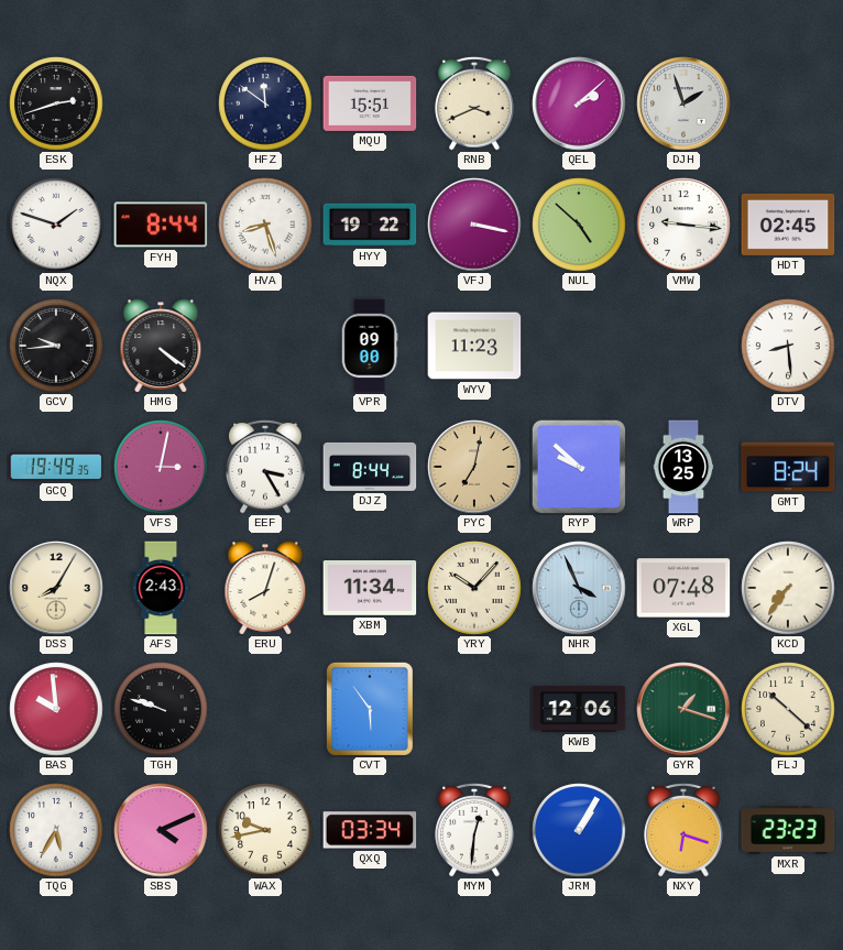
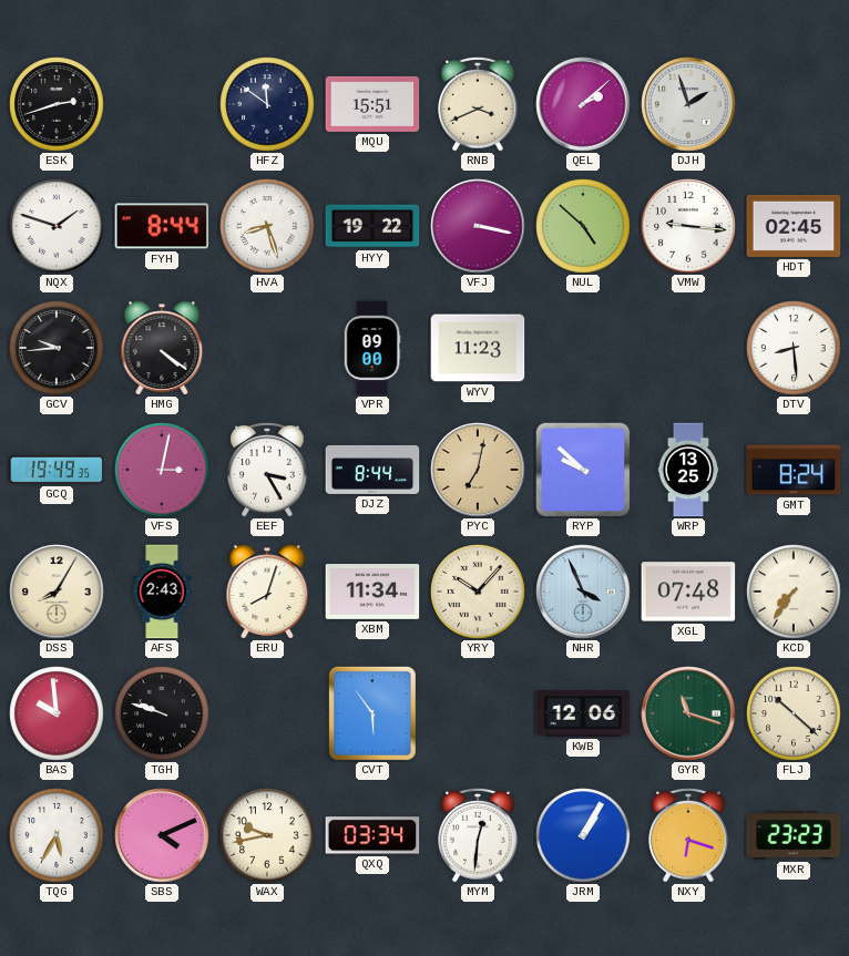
GYR: 1:18 -> 11:18 (688, 713)
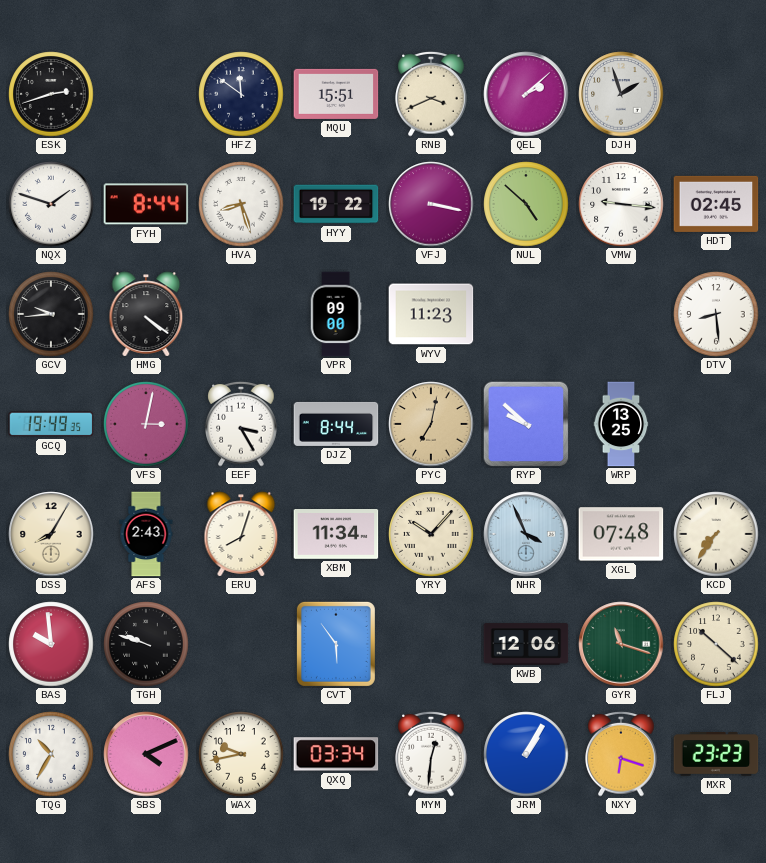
GMT: 8:24 -> none (794, 470)
TQG: 5:35 -> 10:35 (51, 754)
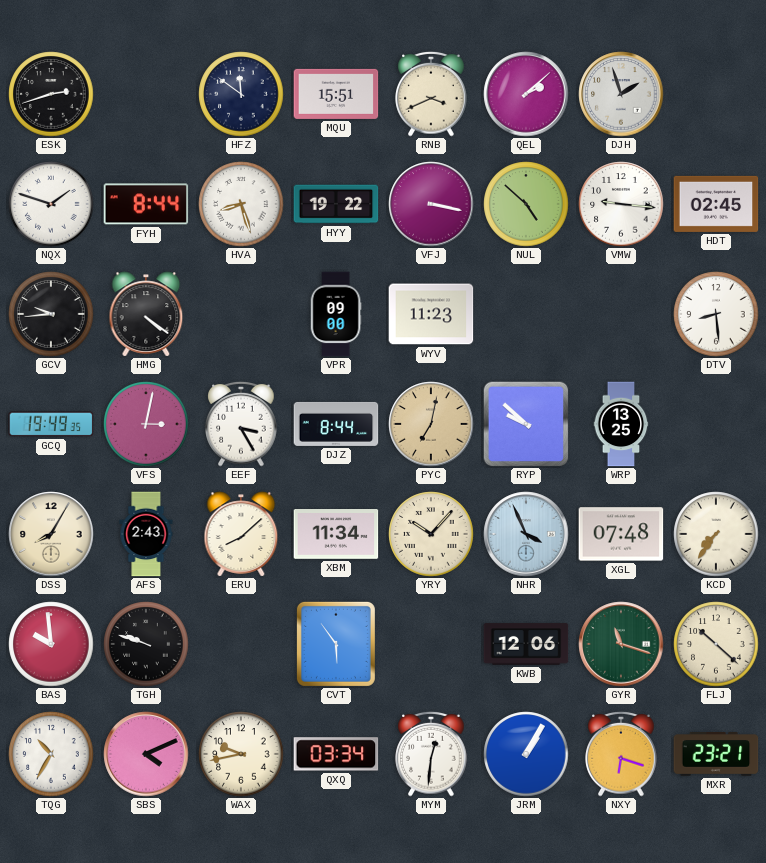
ERU: 8:03 -> 8:08 (241, 534)
MXR: 23:23 -> 23:21 (716, 755)
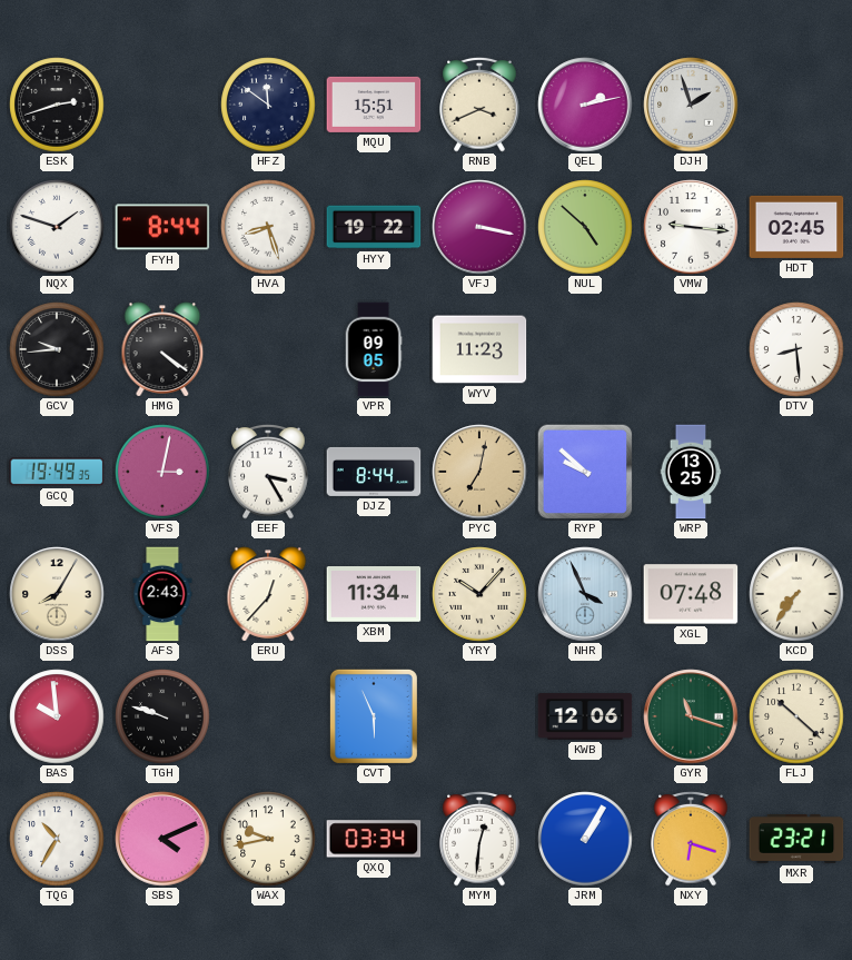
QEL: 2:08 -> 2:13 (585, 105)
VPR: 09:00 -> 09:05 (374, 349)
ERU: 8:08 -> 12:37 (268, 594)
CVT: 5:54 -> 5:56 (374, 716)
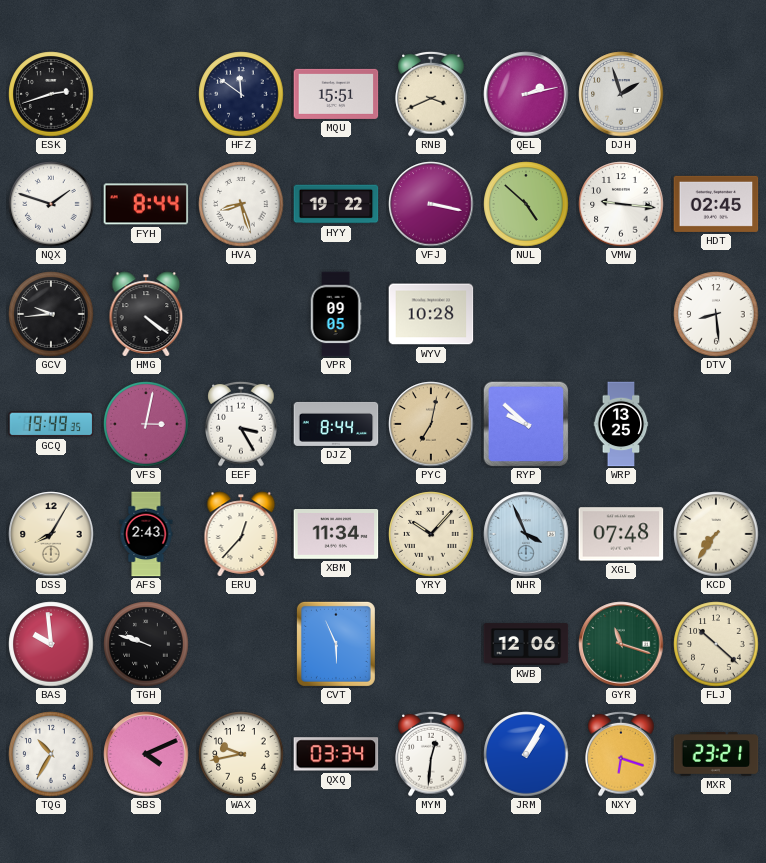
WYV: 11:23 -> 10:28 (431, 314)
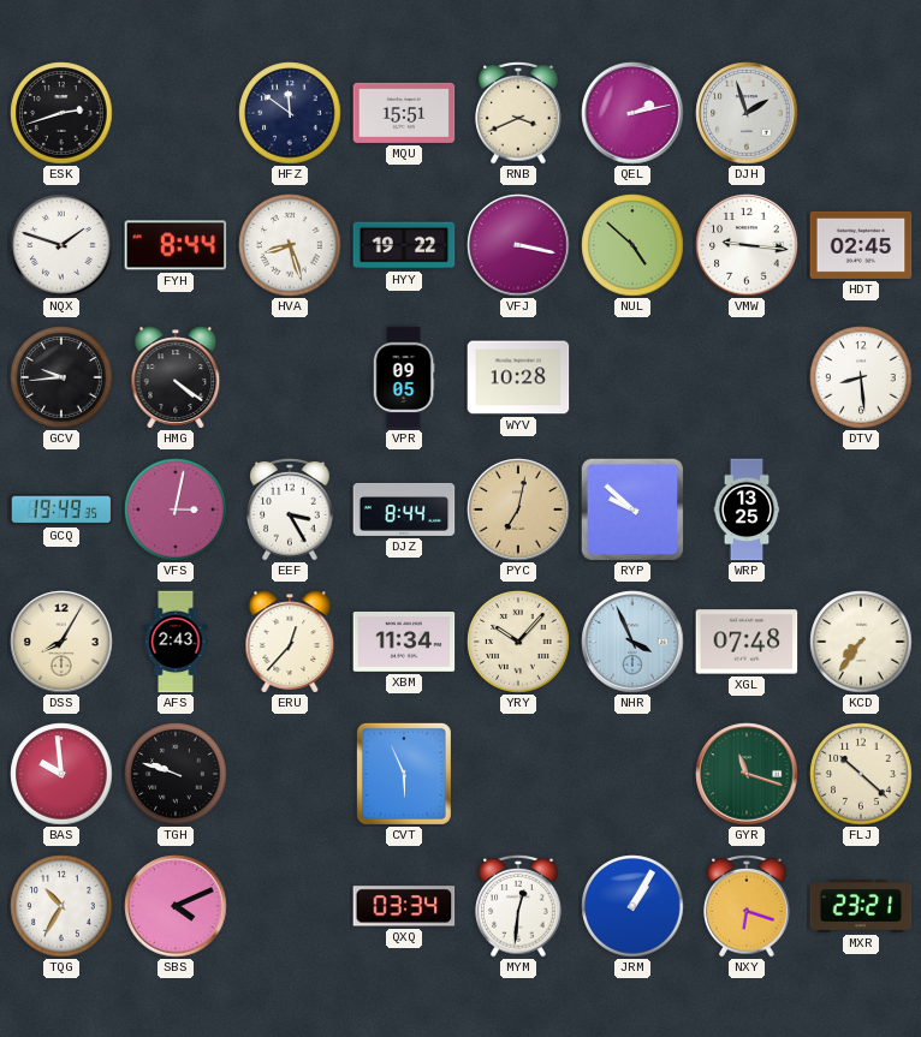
KWB: 12:06 -> none (526, 644)
WAX: 9:43 -> none (241, 754)
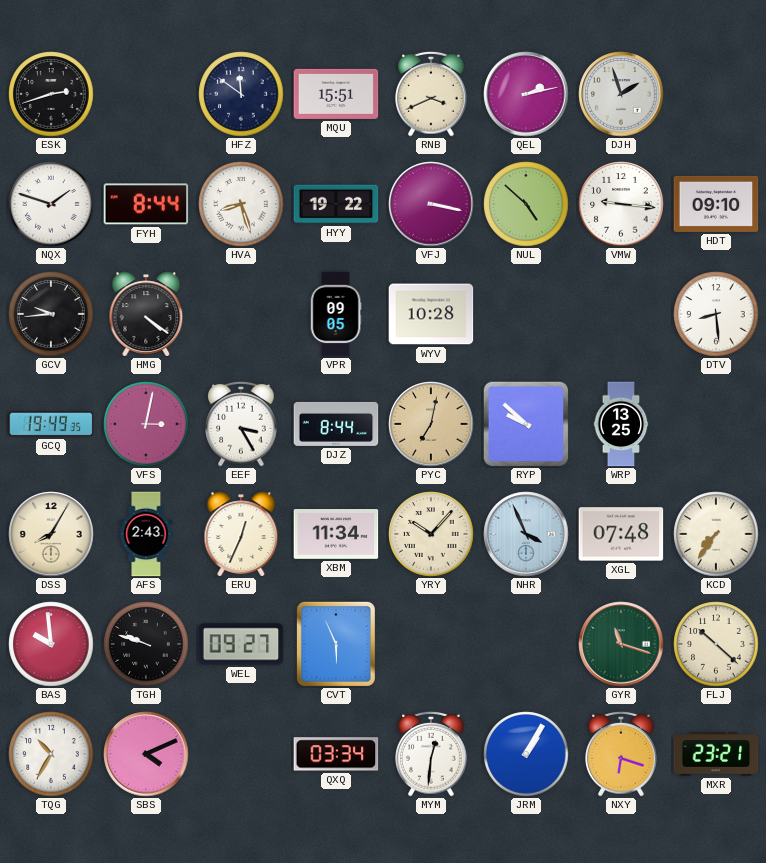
HDT: 02:45 -> 09:10 (716, 204)
ERU: 12:37 -> 12:34 (241, 534)
WEL: none -> 09:27 (241, 644)
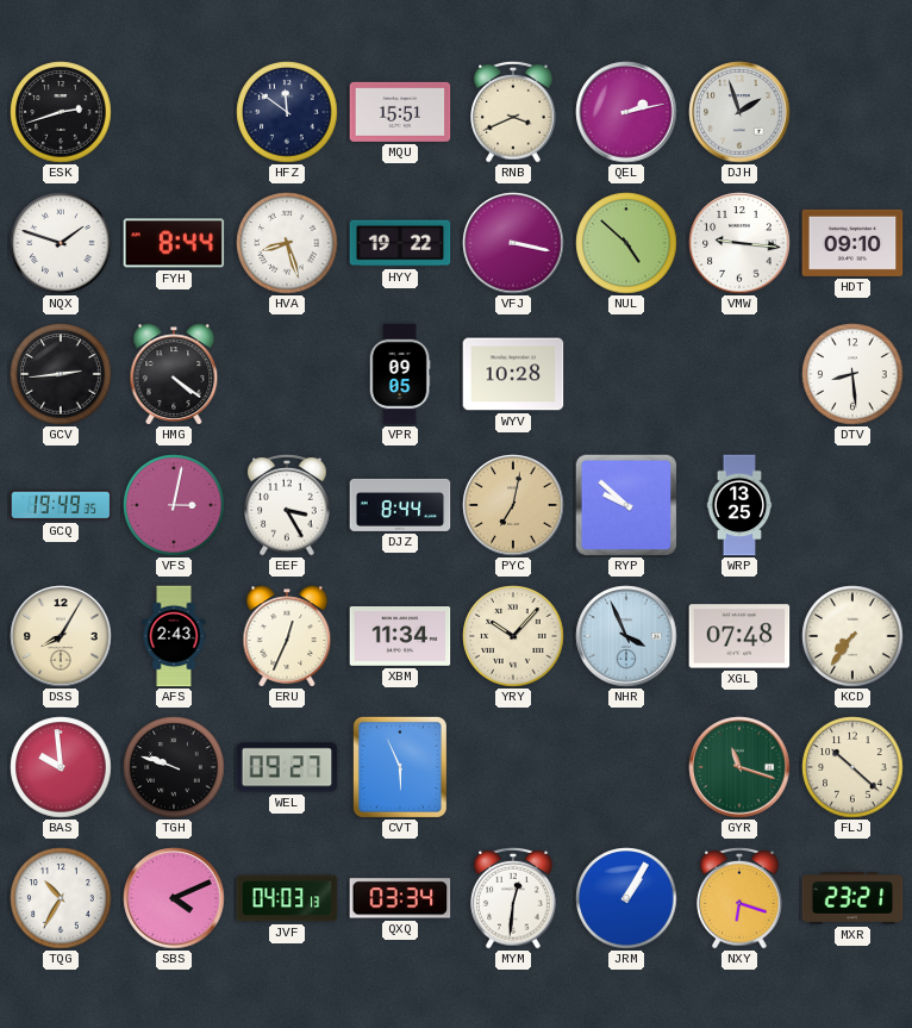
GCV: 9:44 -> 2:44 (61, 374)
JVF: none -> 04:03 (287, 898)
